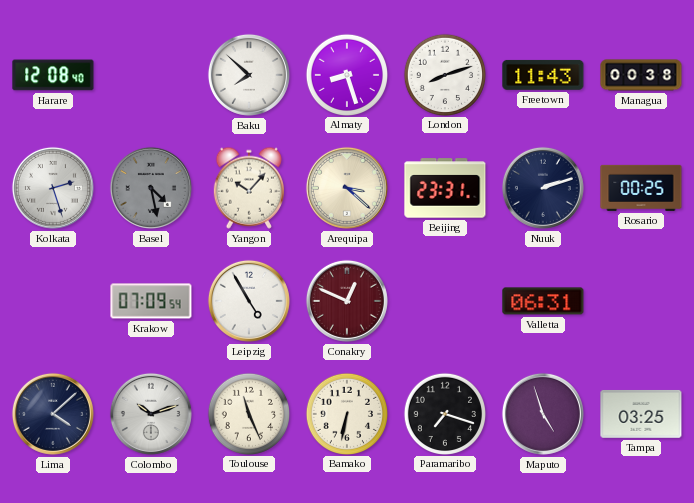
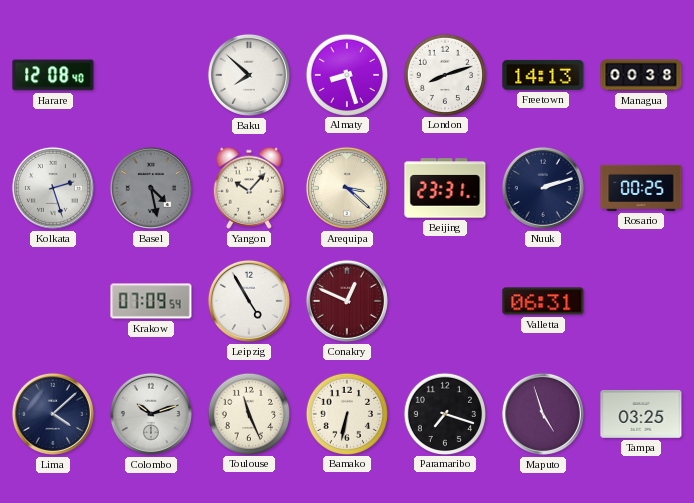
Freetown: 11:43 -> 14:13 (543, 75)
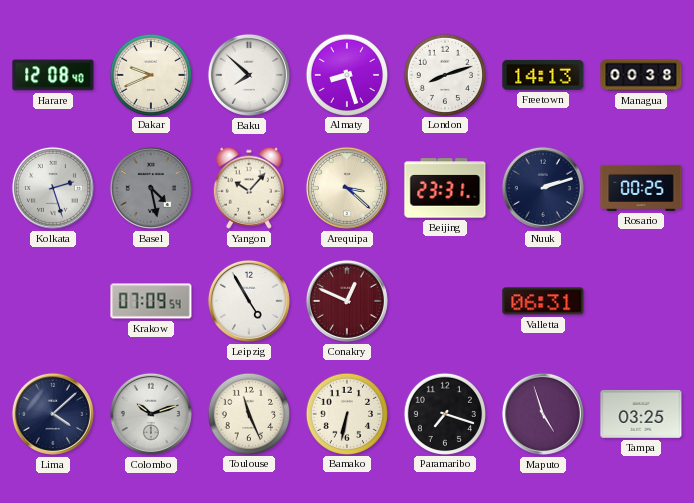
Dakar: none -> 9:41 (150, 74)
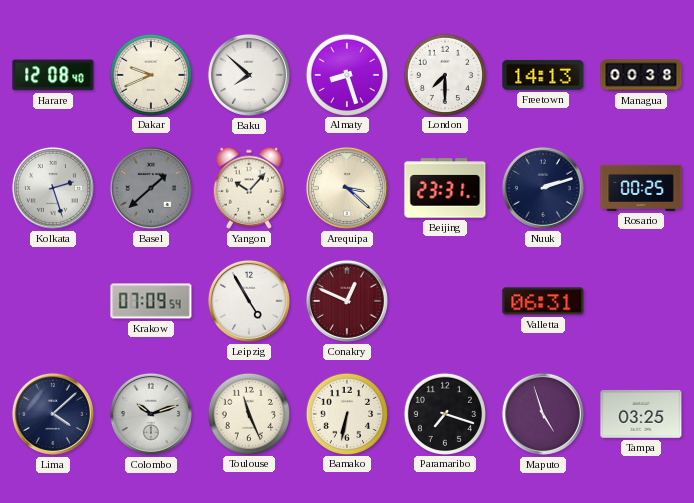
London: 8:12 -> 7:30 (444, 74)
Basel: 4:28 -> 1:38 (151, 188)
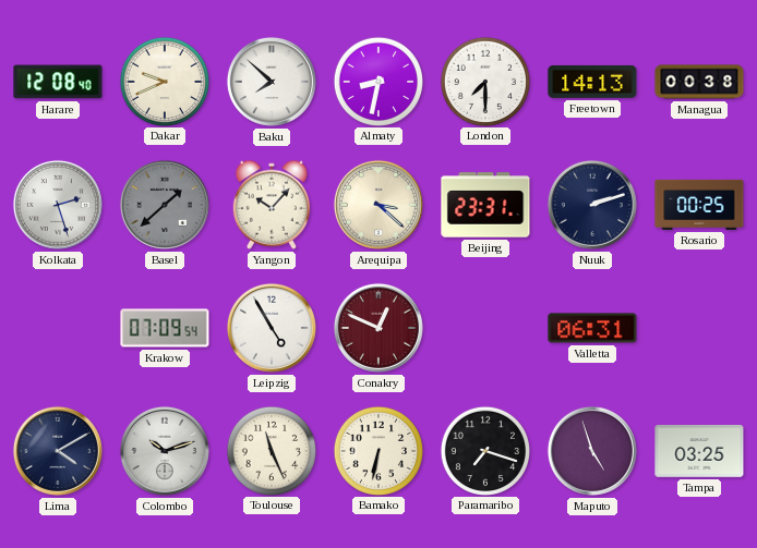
Almaty: 8:27 -> 8:32 (377, 81)
Lima: 4:08 -> 4:10 (58, 451)
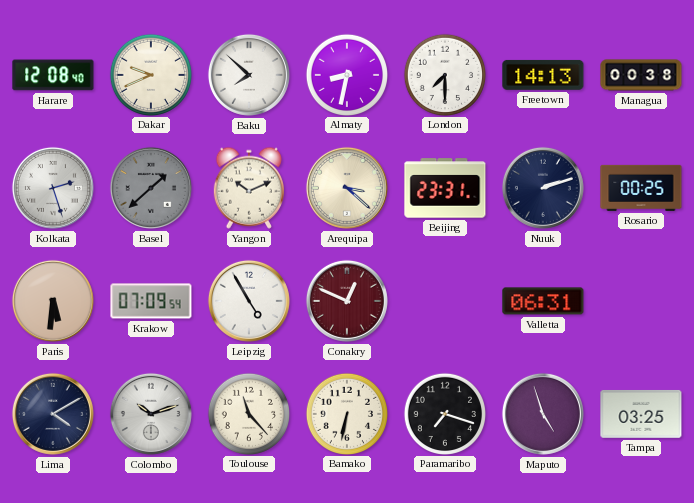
Yangon: 10:07 -> 10:11 (249, 188)
Paris: none -> 5:31 (53, 301)
Toulouse: 11:26 -> 11:23 (248, 413)
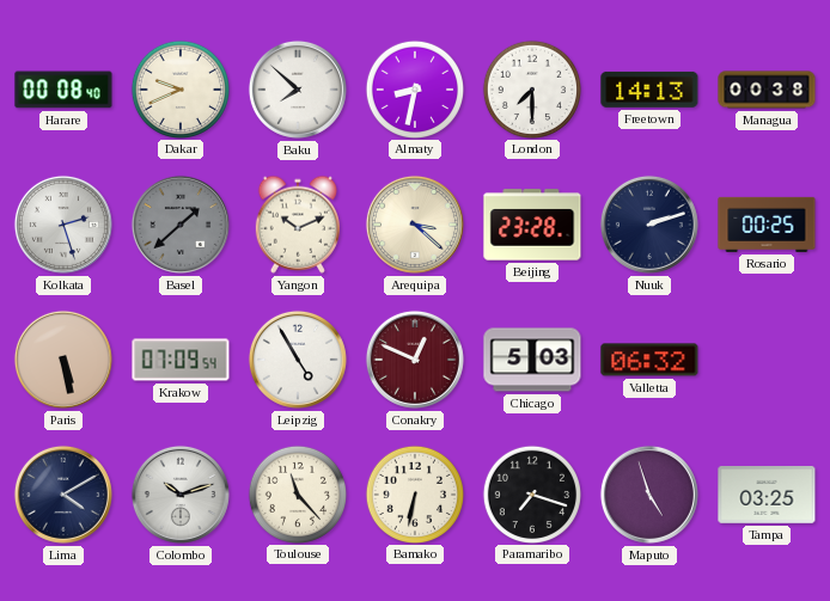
Harare: 12:08 -> 00:08 (63, 90)
Beijing: 23:31 -> 23:28 (532, 225)
Paris: 5:31 -> 5:28 (63, 360)
Chicago: none -> 5:03 (532, 360)
Valletta: 06:31 -> 06:32 (649, 360)
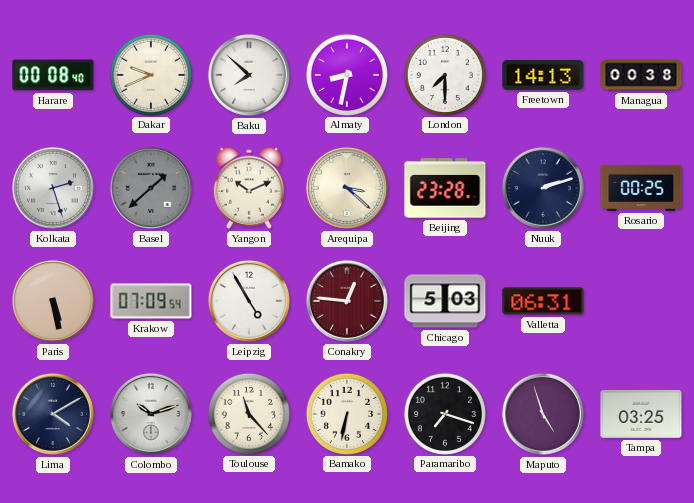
Conakry: 12:49 -> 12:46 (347, 301)
Valletta: 06:32 -> 06:31 (543, 301)
